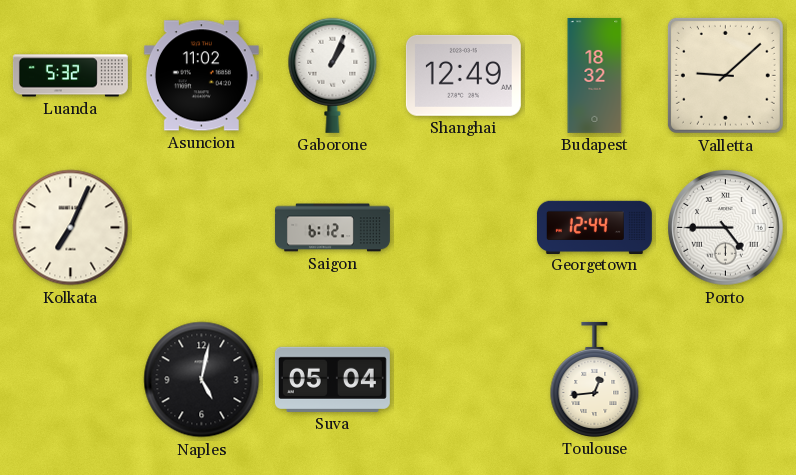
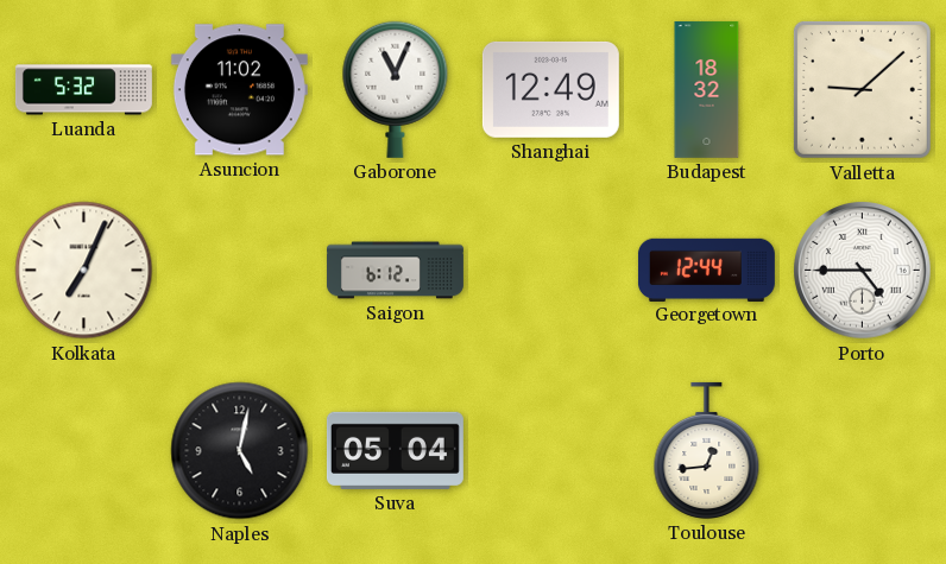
Gaborone: 1:04 -> 11:04 (396, 89)
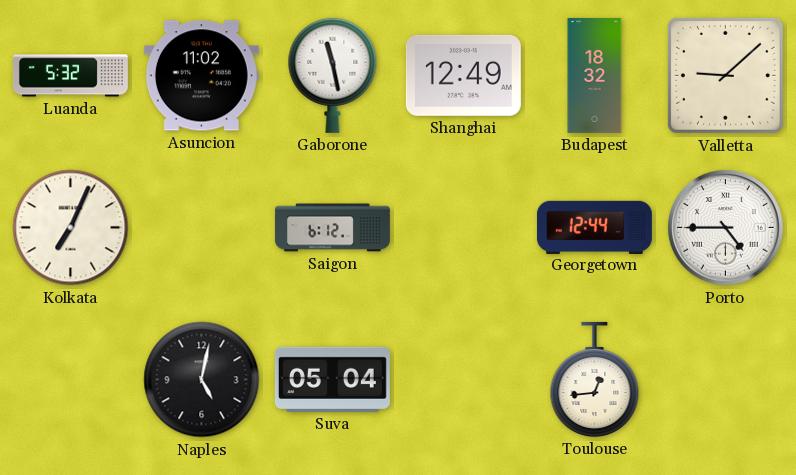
Gaborone: 11:04 -> 11:28 (333, 75)
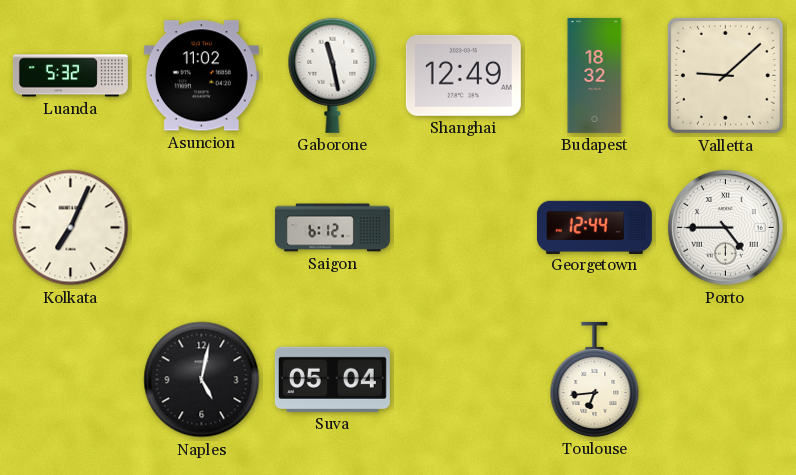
Toulouse: 12:44 -> 6:44 (595, 379)
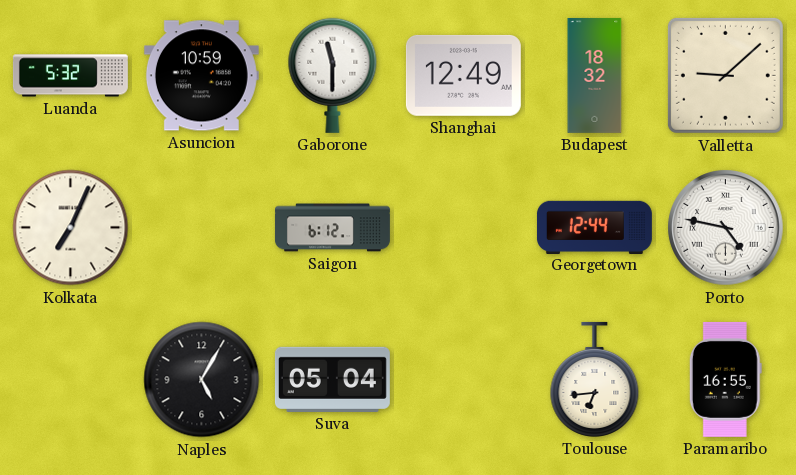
Asuncion: 11:02 -> 10:59 (201, 76)
Gaborone: 11:28 -> 11:30 (333, 75)
Porto: 4:45 -> 4:47 (726, 228)
Naples: 5:02 -> 5:05 (202, 380)
Paramaribo: none -> 16:55 (725, 379)
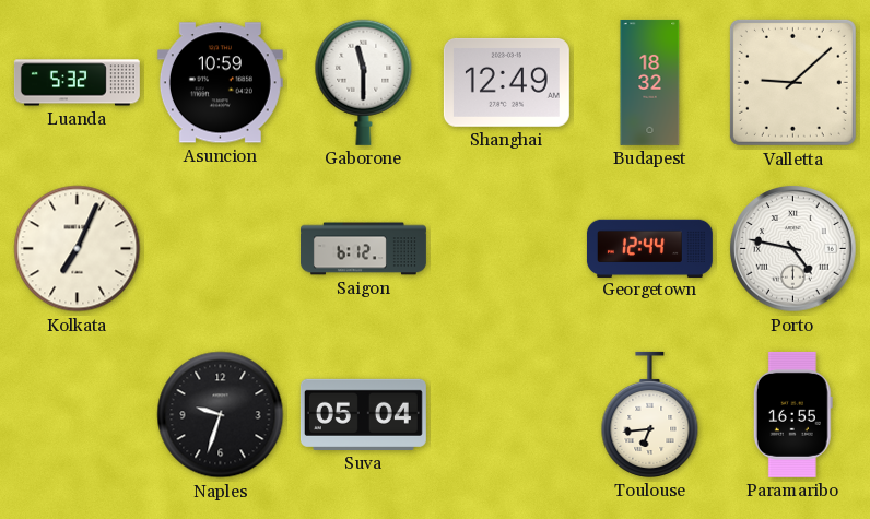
Naples: 5:05 -> 9:33 (221, 415)
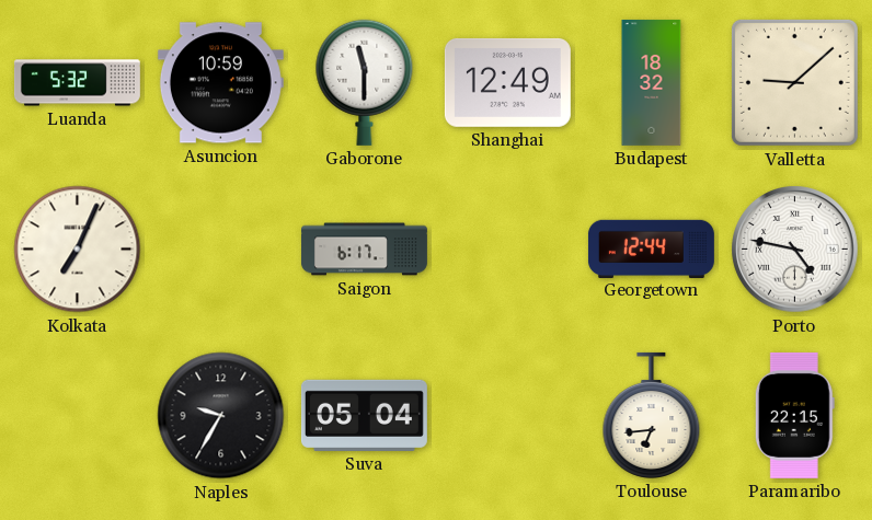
Saigon: 6:12 -> 6:17 (364, 250)
Naples: 9:33 -> 9:35 (221, 416)
Paramaribo: 16:55 -> 22:15 (794, 415)
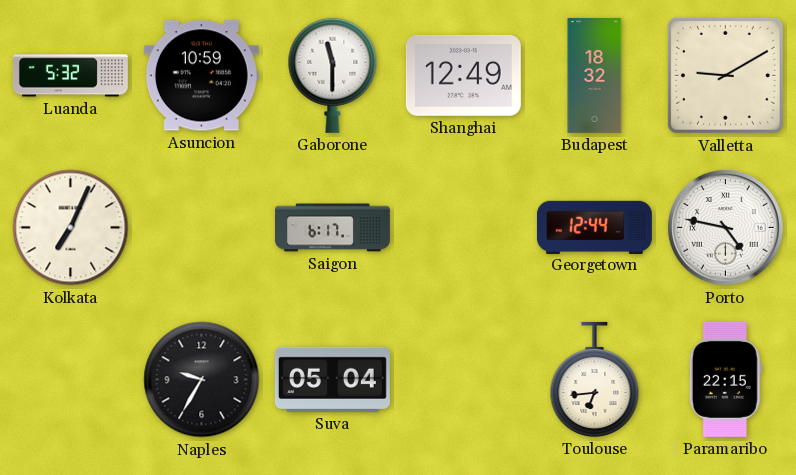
Valletta: 9:08 -> 9:10 (725, 75)
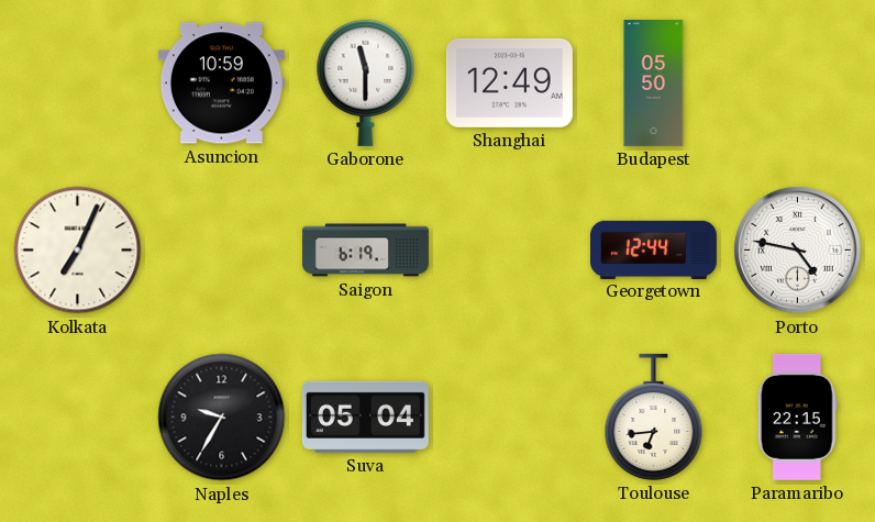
Luanda: 5:32 -> none (70, 76)
Budapest: 18:32 -> 05:50 (654, 82)
Valletta: 9:10 -> none (725, 75)
Saigon: 6:17 -> 6:19 (365, 251)
